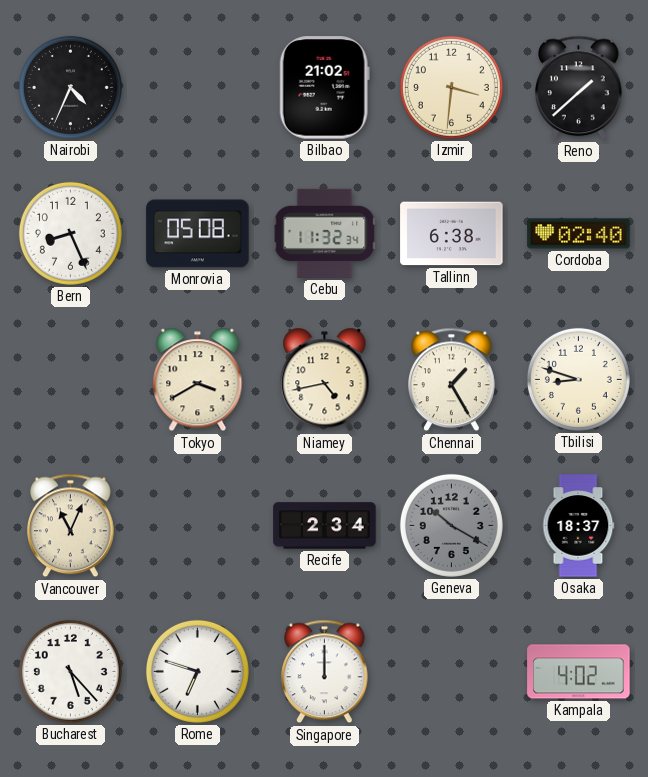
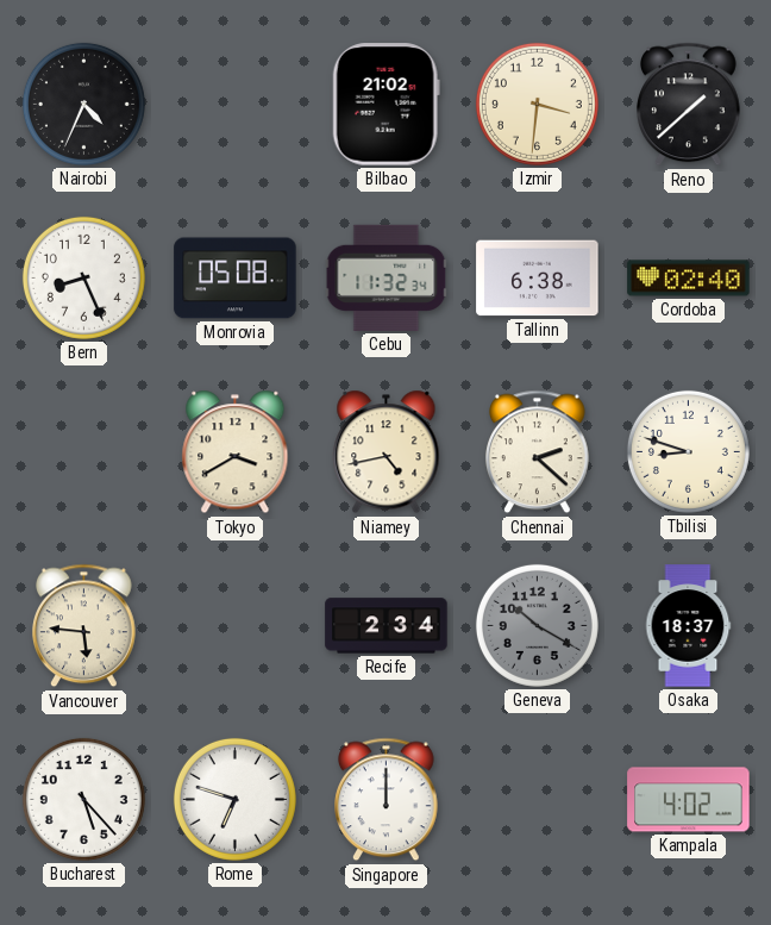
Chennai: 1:25 -> 2:22 (538, 452)
Vancouver: 11:04 -> 5:46 (84, 626)
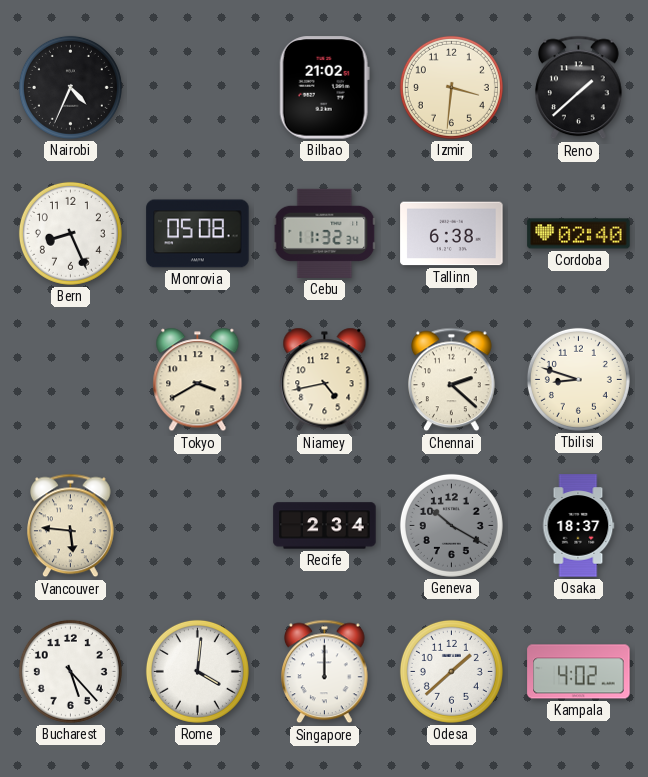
Rome: 6:48 -> 4:01 (197, 671)
Odesa: none -> 1:38 (451, 671)
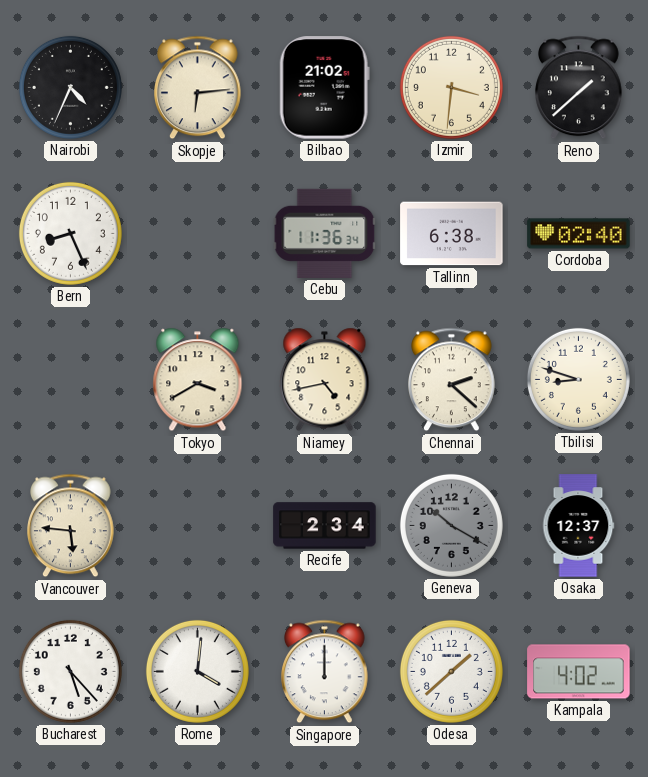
Skopje: none -> 6:14 (198, 88)
Monrovia: 05:08 -> none (198, 234)
Cebu: 11:32 -> 11:36 (325, 233)
Osaka: 18:37 -> 12:37 (578, 526)
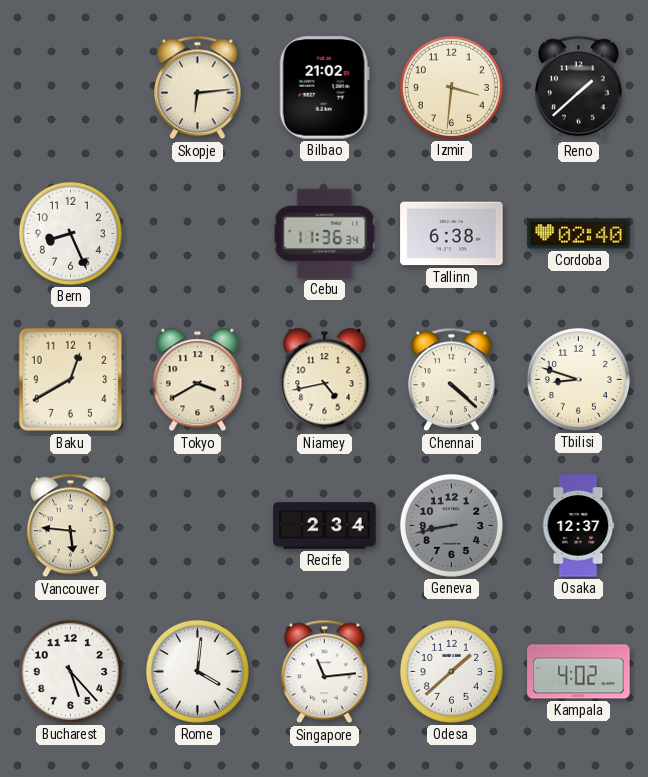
Nairobi: 4:34 -> none (70, 87)
Baku: none -> 12:40 (71, 380)
Chennai: 2:22 -> 4:22 (452, 380)
Geneva: 10:20 -> 8:43 (451, 525)
Singapore: 12:00 -> 11:14 (325, 672)
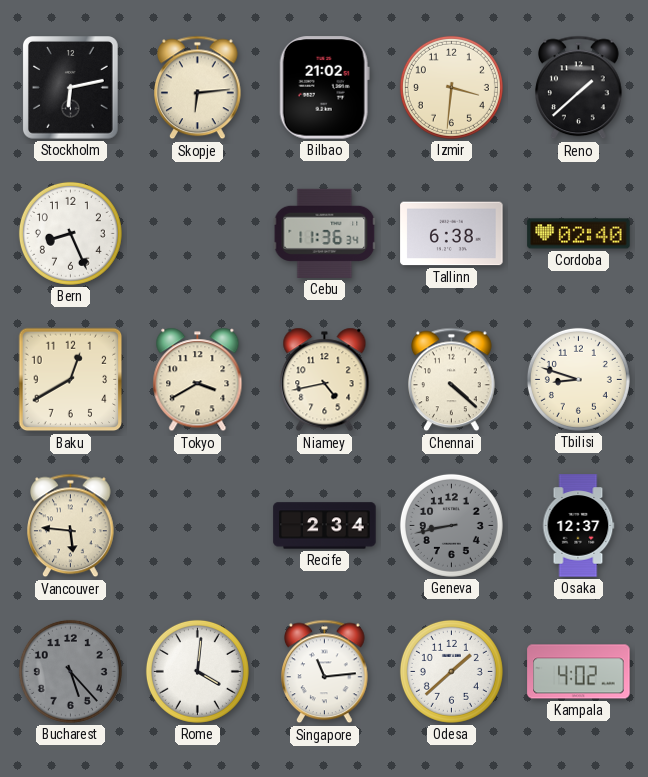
Stockholm: none -> 6:13 (71, 88)
Bucharest dial: white -> grey (70, 671)
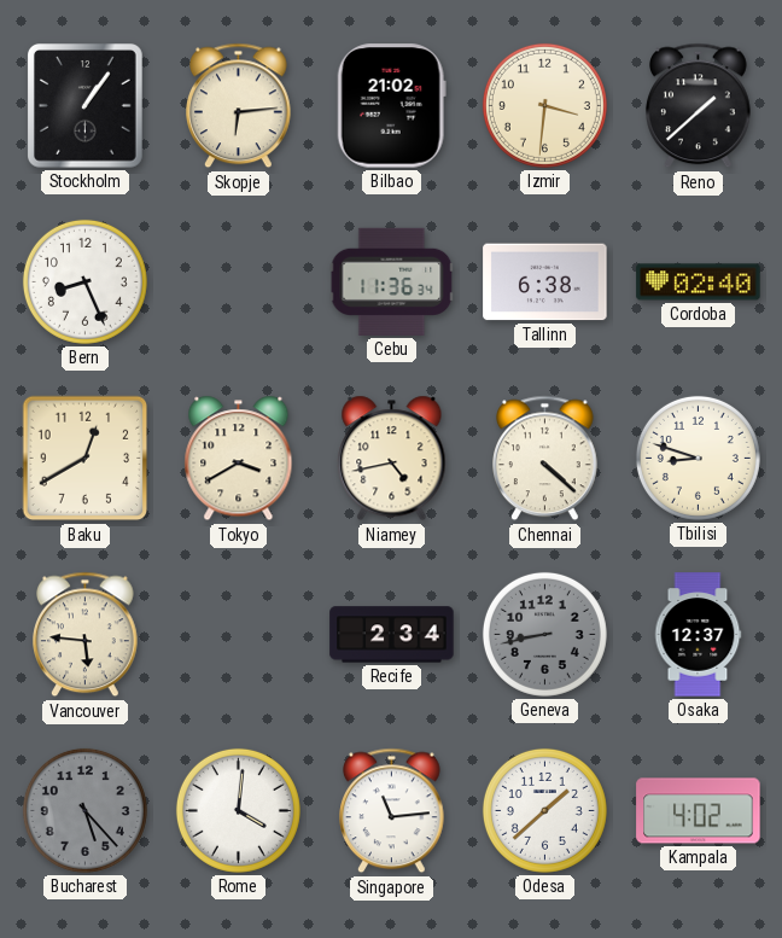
Stockholm: 6:13 -> 1:06 (86, 106)
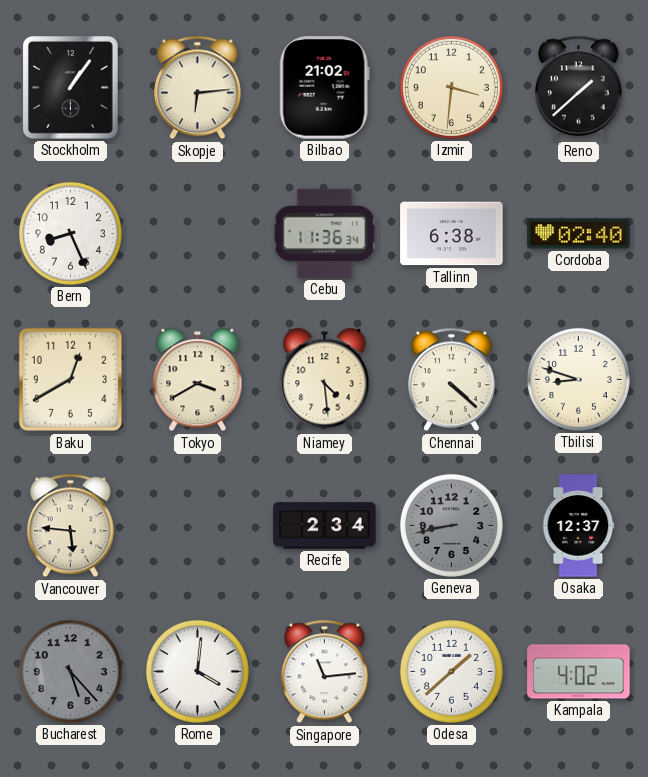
Niamey: 4:43 -> 4:29 (325, 380)
